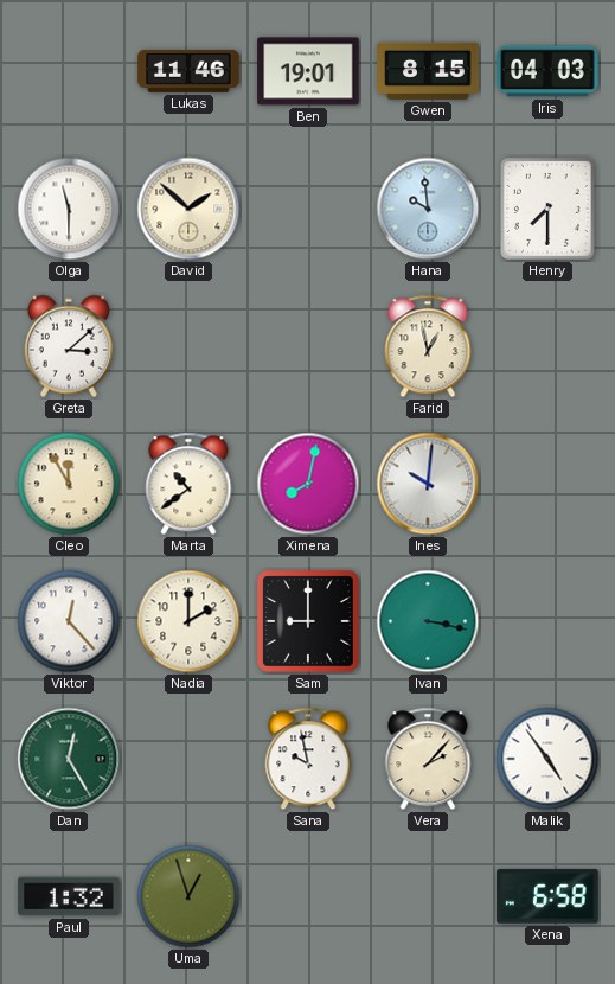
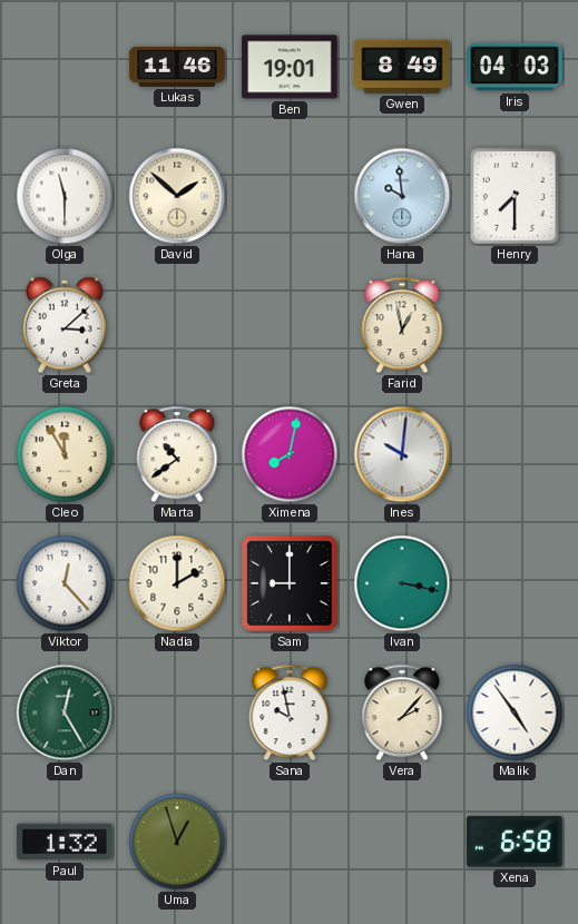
Gwen: 8:15 -> 8:49 (402, 67)
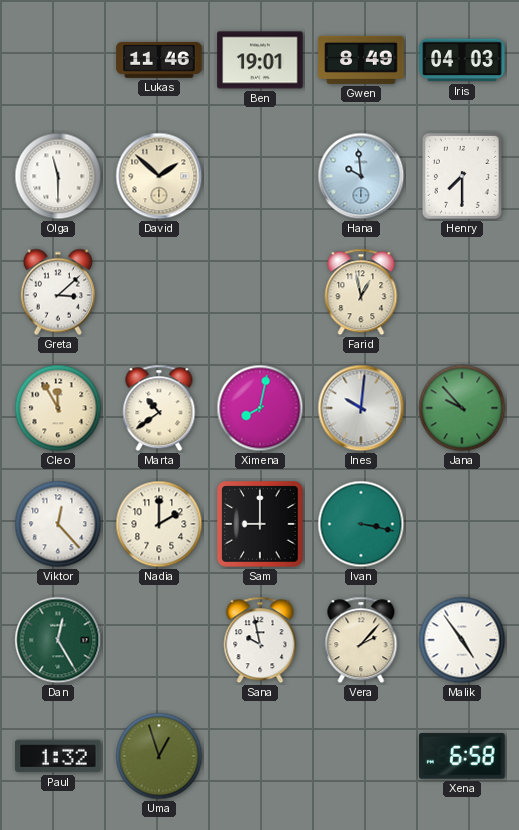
Jana: none -> 9:53 (462, 408)
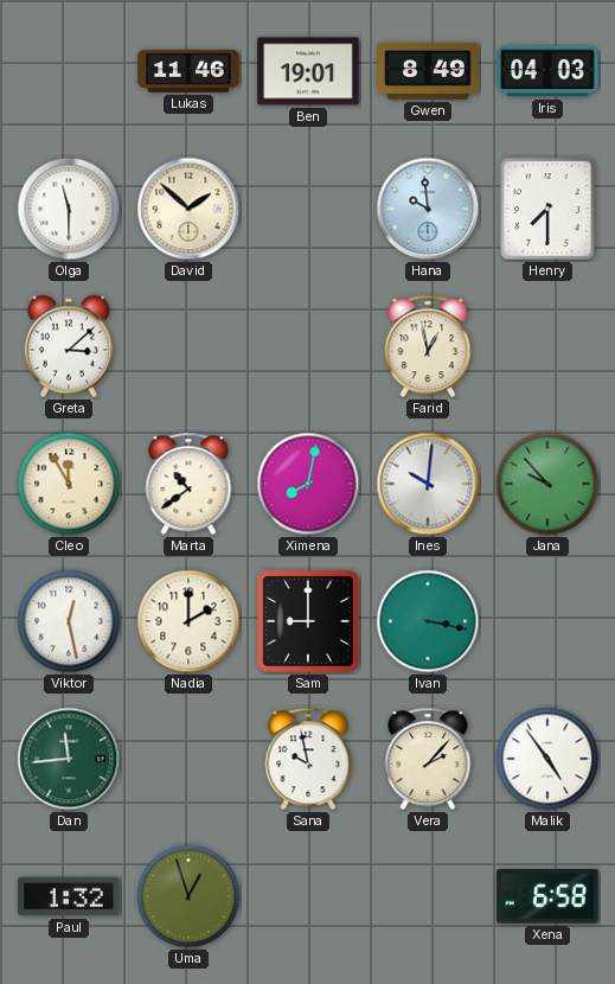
Viktor: 12:23 -> 12:28 (69, 621)
Dan: 12:25 -> 11:44 (69, 759)
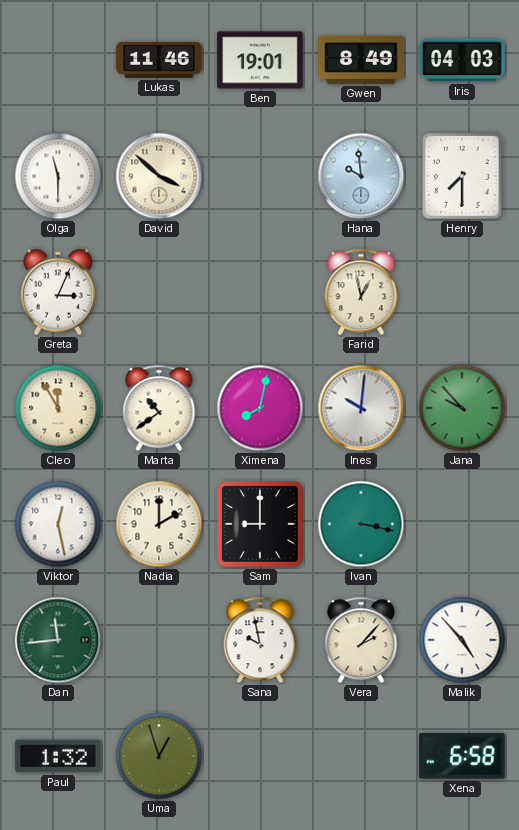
David: 1:52 -> 3:52 (159, 176)
Greta: 3:08 -> 3:04 (58, 292)
Malik: 4:54 -> 4:53 (462, 640)
